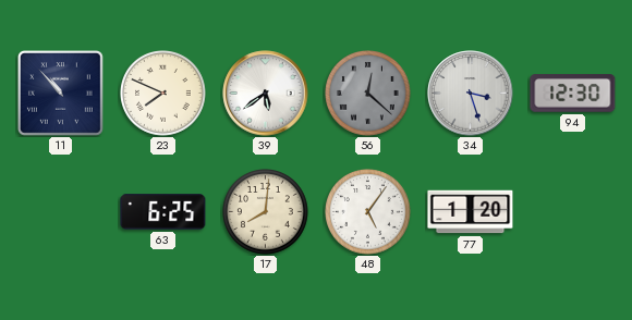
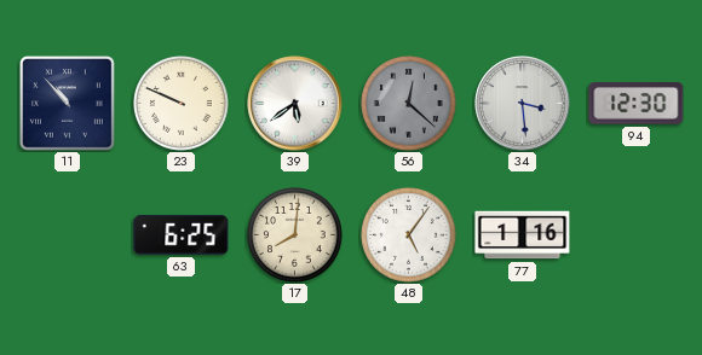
23: 7:49 -> 9:49 (182, 104)
34: 3:27 -> 3:29 (523, 104)
77: 1:20 -> 1:16 (523, 235)
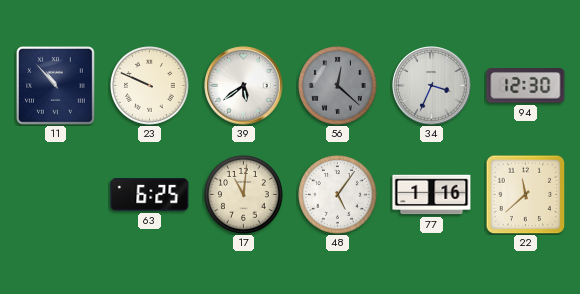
34: 3:29 -> 3:34 (432, 86)
17: 8:01 -> 11:01 (244, 195)
22: none -> 11:38 (525, 194)
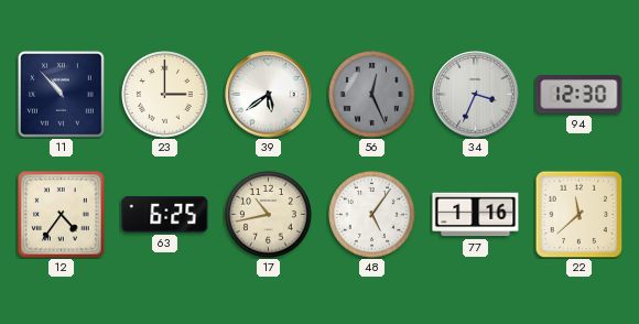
23: 9:49 -> 3:00 (165, 95)
56: 12:22 -> 12:26 (372, 95)
12: none -> 4:36 (62, 215)
17: 11:01 -> 10:43 (269, 215)
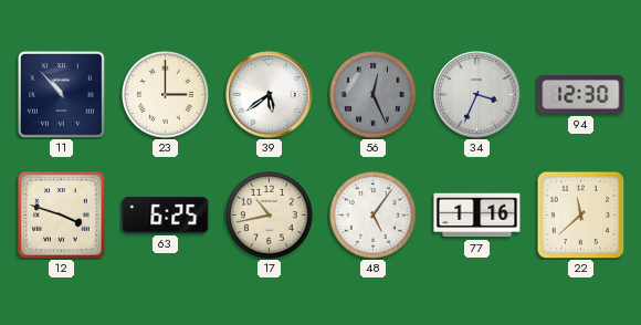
12: 4:36 -> 3:48 (62, 216)
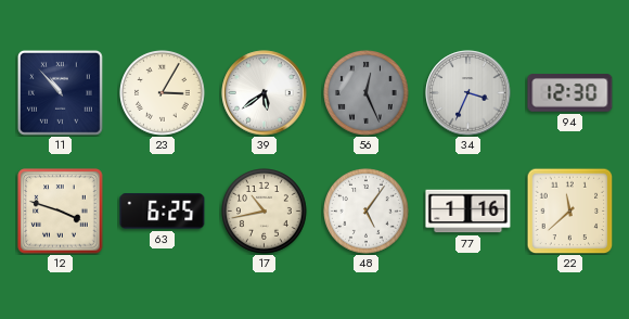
23: 3:00 -> 3:05 (163, 93)
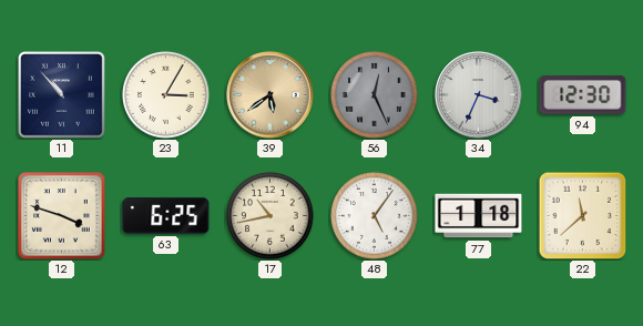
39 dial: white -> champagne (271, 95)
77: 1:16 -> 1:18 (479, 216)
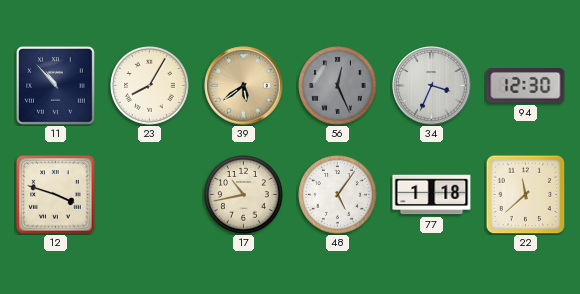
23: 3:05 -> 8:05 (150, 86)
63: 6:25 -> none (166, 216)
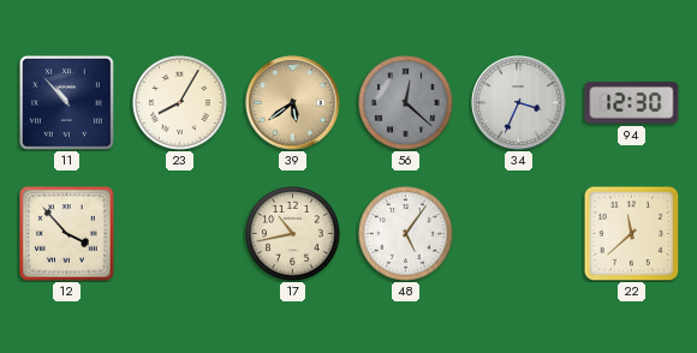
56: 12:26 -> 12:22 (406, 103)
12: 3:48 -> 3:53 (67, 234)
77: 1:18 -> none (432, 195)
